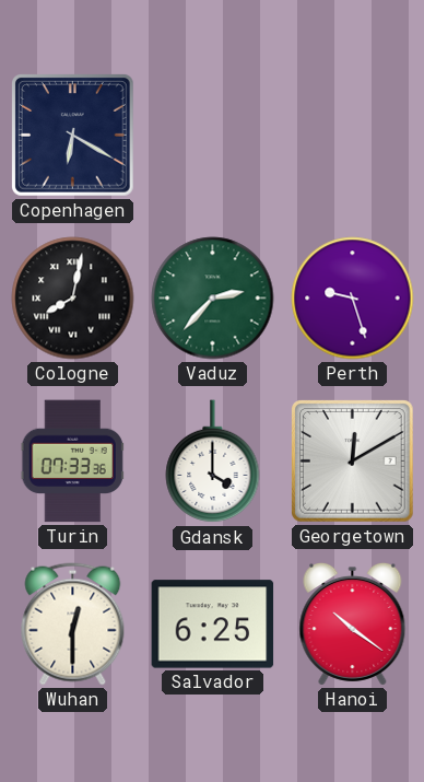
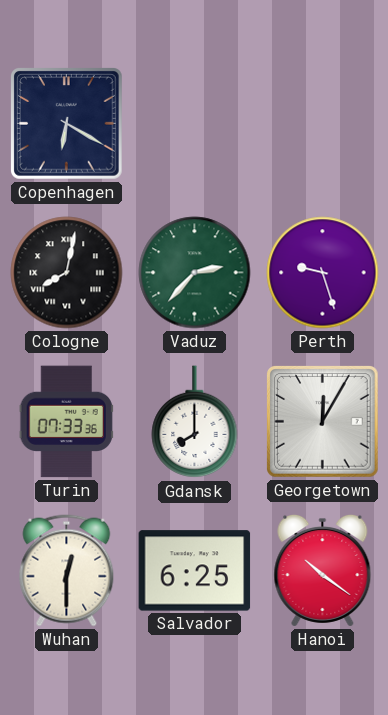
Gdansk: 4:00 -> 8:00 (195, 422)
Georgetown: 12:10 -> 12:05 (323, 422)
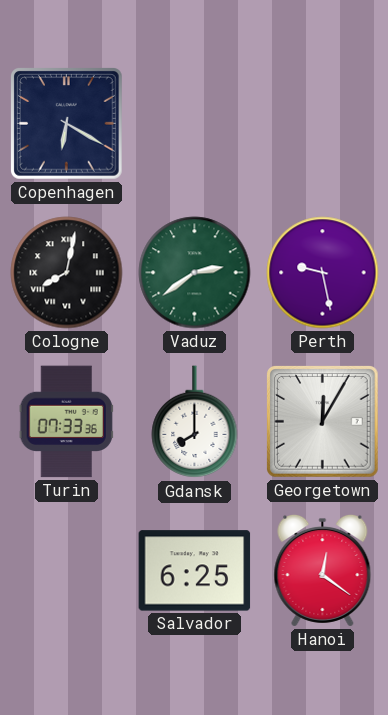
Vaduz: 2:37 -> 2:39 (195, 273)
Perth: 9:27 -> 9:28 (323, 273)
Wuhan: 12:30 -> none (67, 571)
Hanoi: 10:21 -> 12:21 (323, 570)
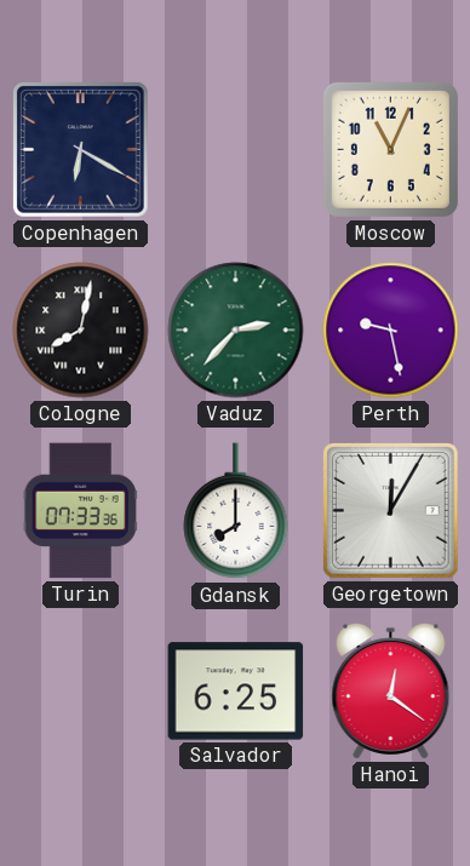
Moscow: none -> 11:04 (390, 149)
Vaduz: 2:39 -> 2:37 (236, 331)
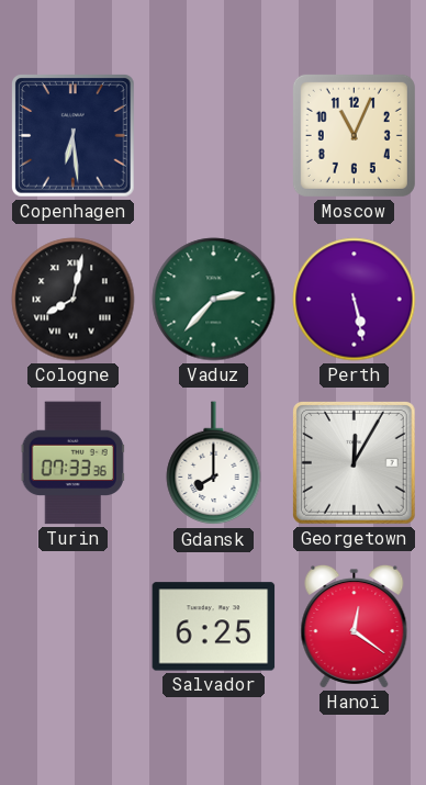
Copenhagen: 6:20 -> 6:29 (74, 136)
Perth: 9:28 -> 5:28 (355, 300)
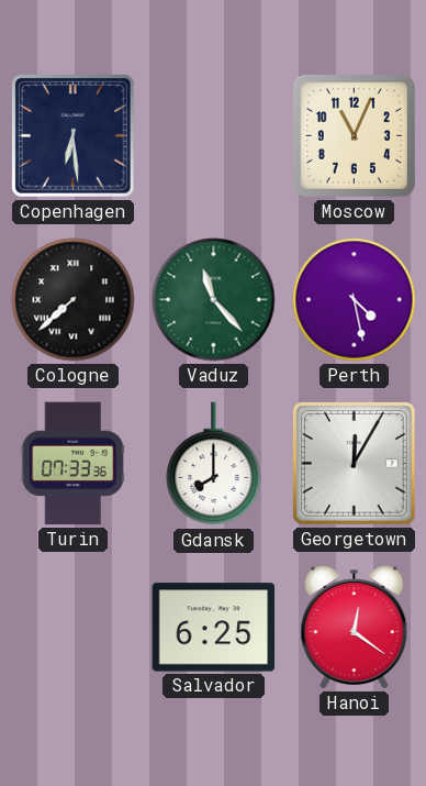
Cologne: 8:02 -> 7:38 (74, 300)
Vaduz: 2:37 -> 11:23 (214, 300)
Perth: 5:28 -> 4:28 (355, 300)
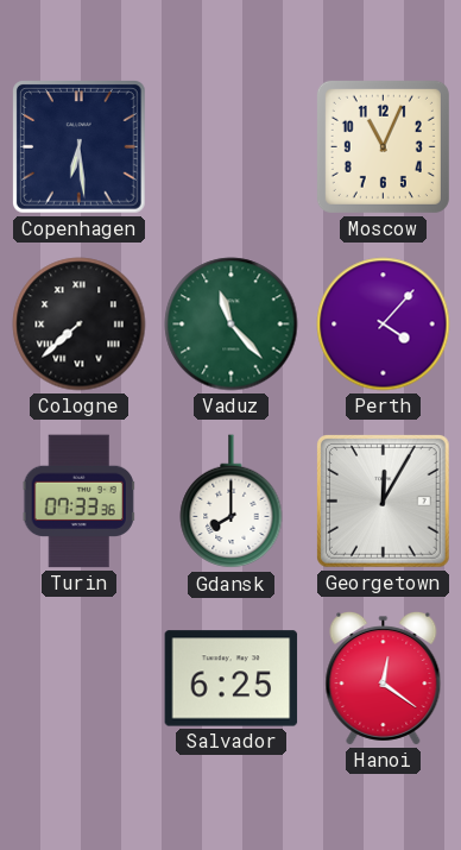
Perth: 4:28 -> 4:07 (384, 325)
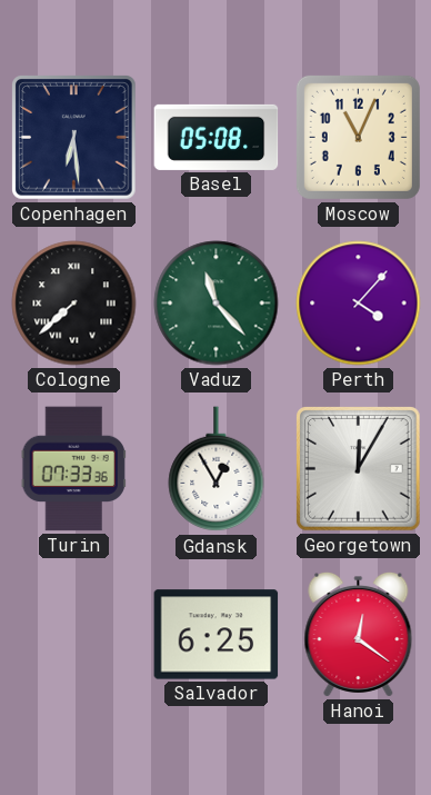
Basel: none -> 05:08 (217, 137)
Gdansk: 8:00 -> 12:55 (217, 469)
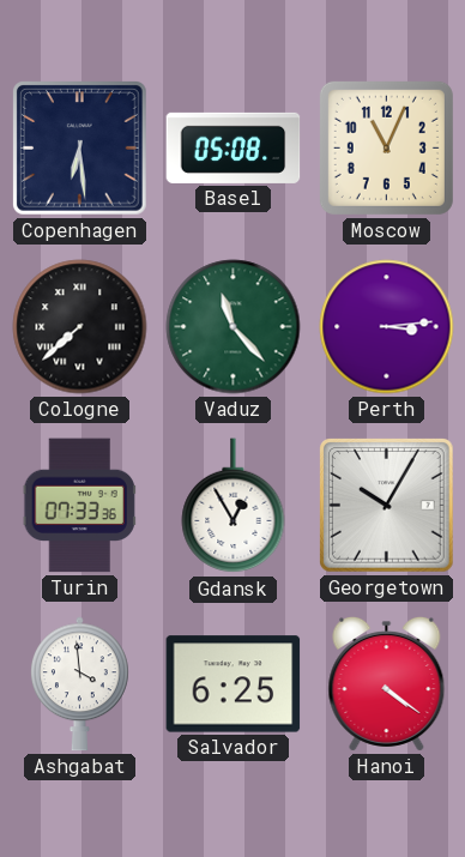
Perth: 4:07 -> 3:14 (387, 327)
Georgetown: 12:05 -> 10:05 (387, 506)
Ashgabat: none -> 3:59 (79, 684)
Hanoi: 12:21 -> 4:21 (387, 683)
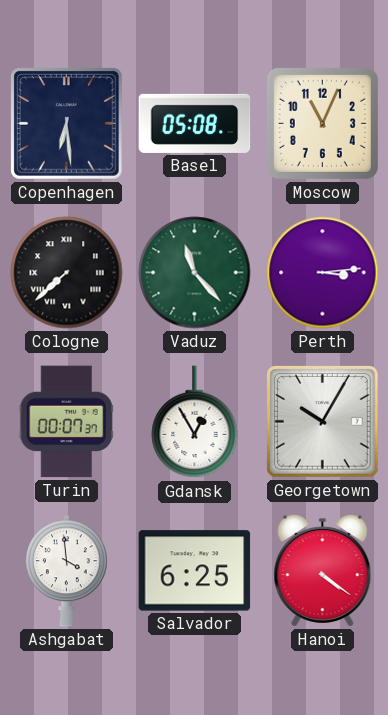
Turin: 07:33 -> 00:07 (66, 422)
